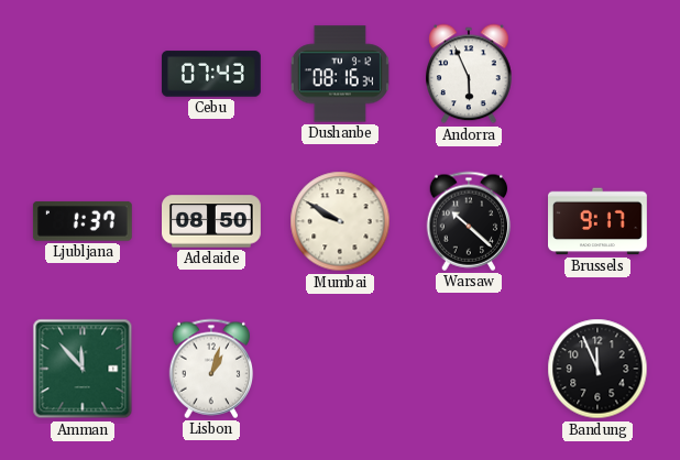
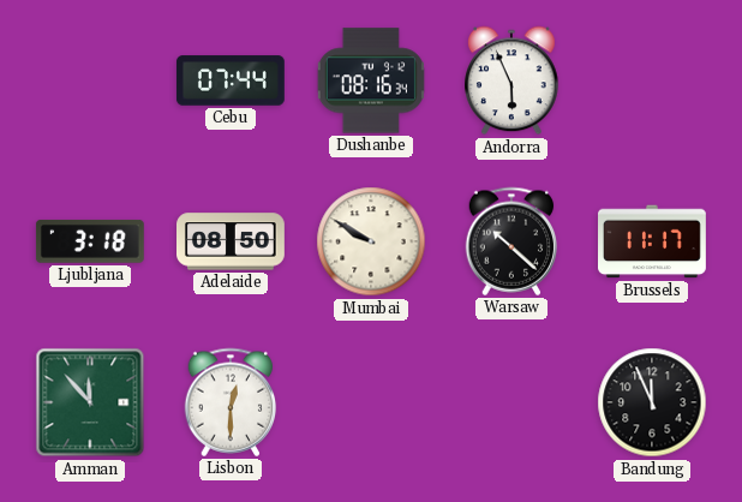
Cebu: 07:43 -> 07:44 (231, 80)
Ljubljana: 1:37 -> 3:18 (90, 241)
Brussels: 9:17 -> 11:17 (653, 241)
Lisbon: 1:03 -> 12:30 (231, 402)
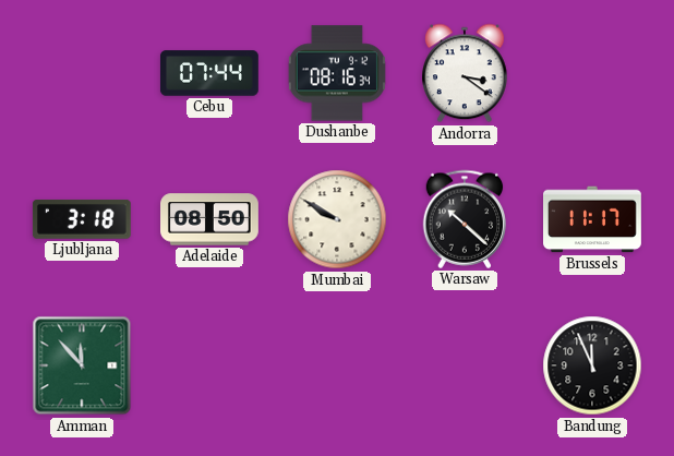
Andorra: 5:56 -> 3:21 (466, 73)
Lisbon: 12:30 -> none (231, 402)
